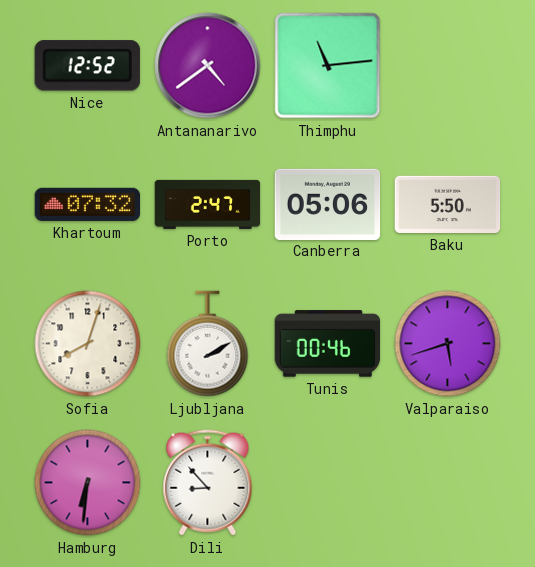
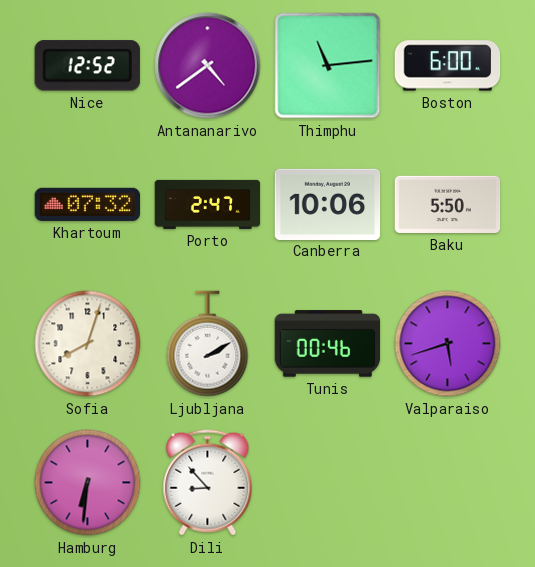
Boston: none -> 6:00 (448, 66)
Canberra: 05:06 -> 10:06 (328, 204)
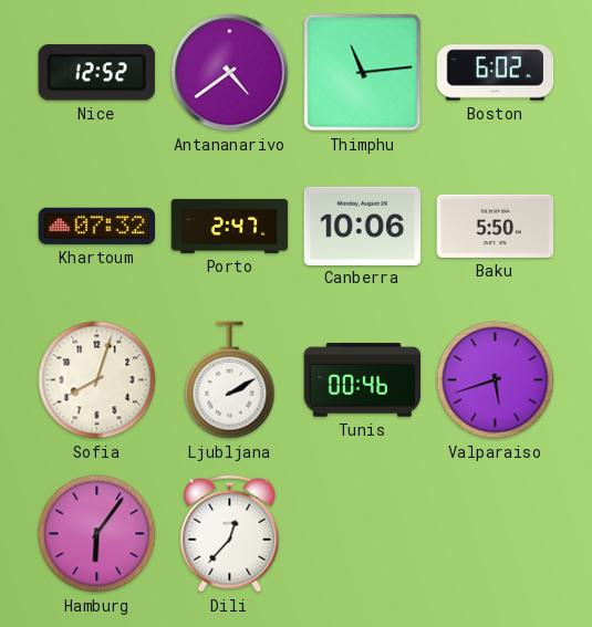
Boston: 6:00 -> 6:02 (496, 73)
Hamburg: 6:31 -> 6:06 (97, 534)
Dili: 8:53 -> 12:37 (230, 534)
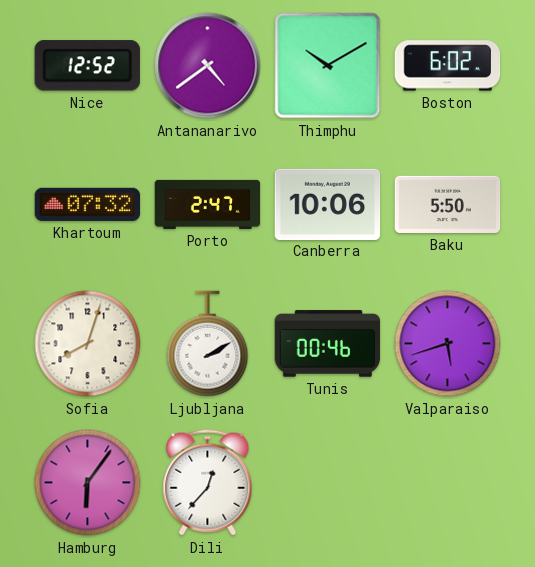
Thimphu: 11:14 -> 10:10 (328, 66)
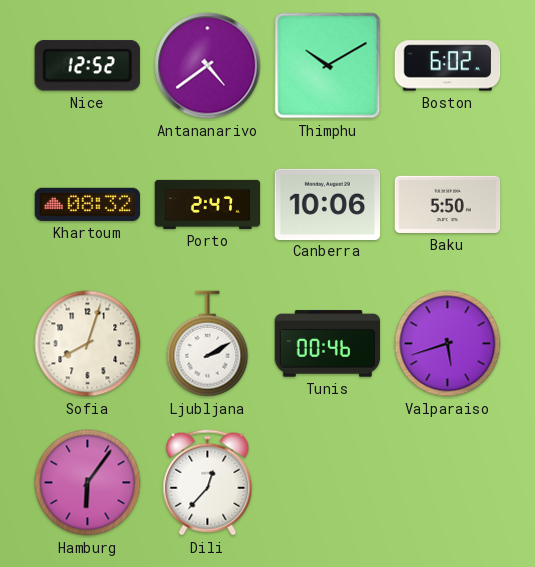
Khartoum: 07:32 -> 08:32 (88, 204)
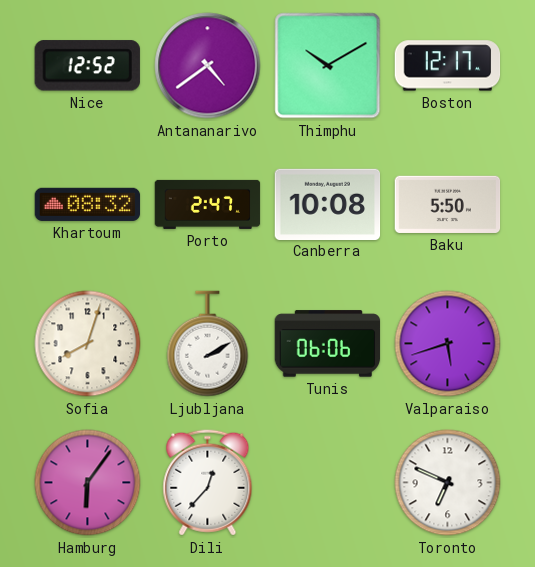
Boston: 6:02 -> 12:17 (448, 66)
Canberra: 10:06 -> 10:08 (328, 204)
Tunis: 00:46 -> 06:06 (328, 344)
Toronto: none -> 6:49 (448, 483)
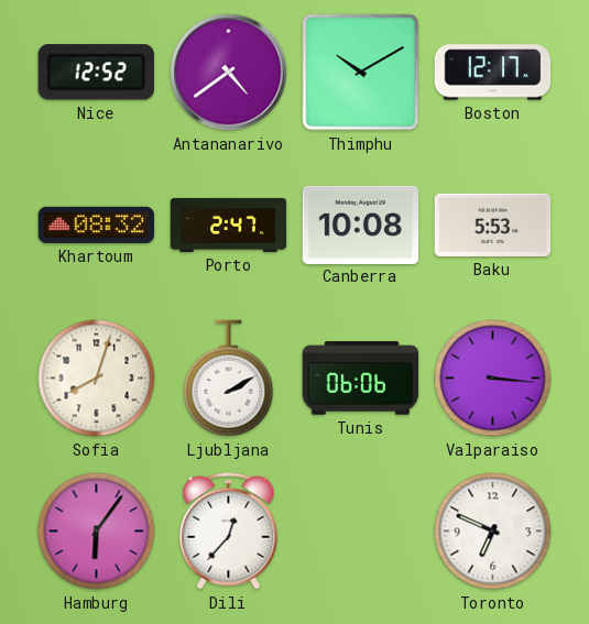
Baku: 5:50 -> 5:53 (493, 225)
Valparaiso: 5:42 -> 3:16 (493, 379)
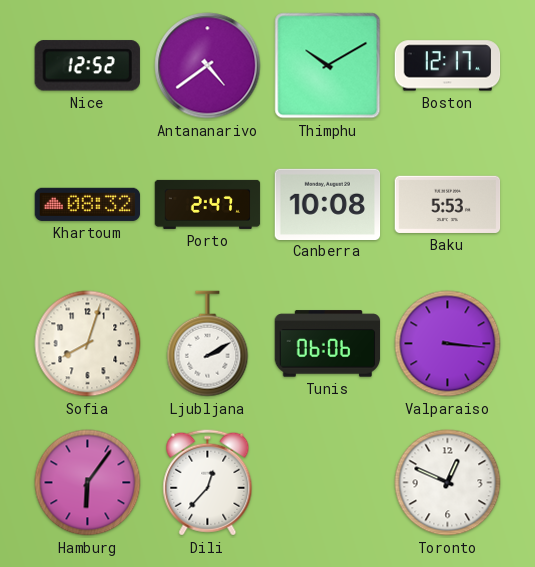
Toronto: 6:49 -> 12:49 (448, 483)
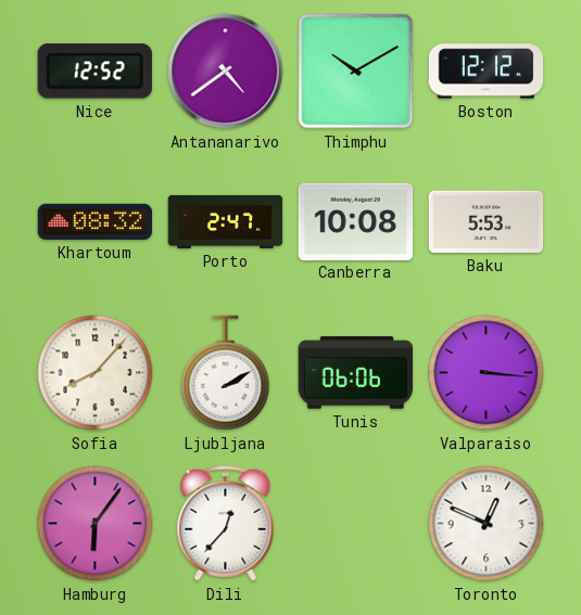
Boston: 12:17 -> 12:12 (487, 72)
Sofia: 8:03 -> 8:07 (96, 373)
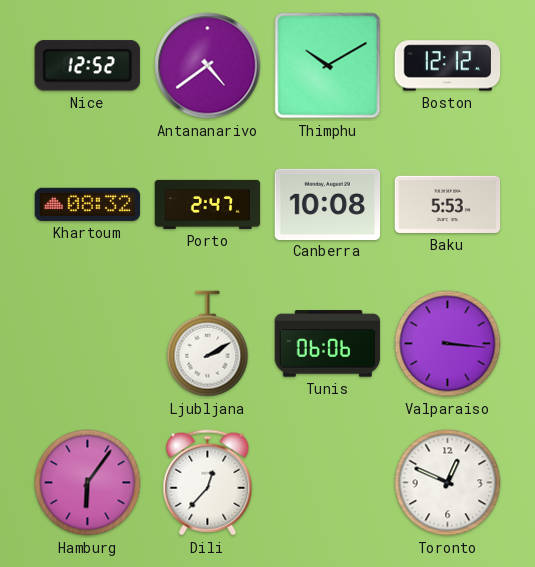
Sofia: 8:07 -> none (96, 373)
